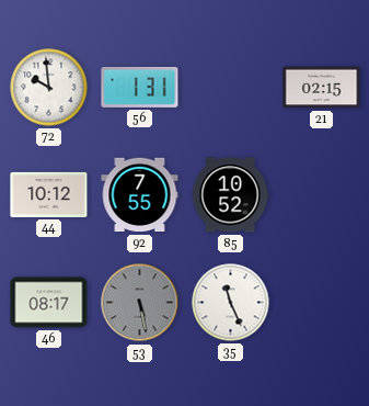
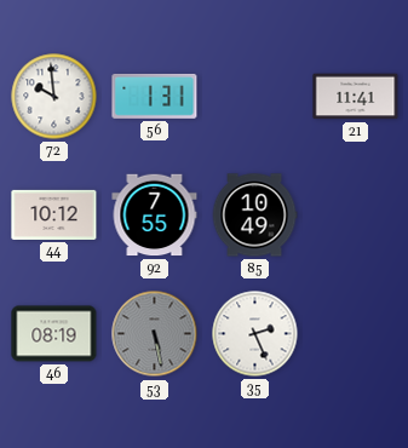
21: 02:15 -> 11:41 (356, 97)
85: 10:52 -> 10:49 (254, 216)
46: 08:17 -> 08:19 (54, 334)
35: 11:26 -> 2:26 (255, 334)
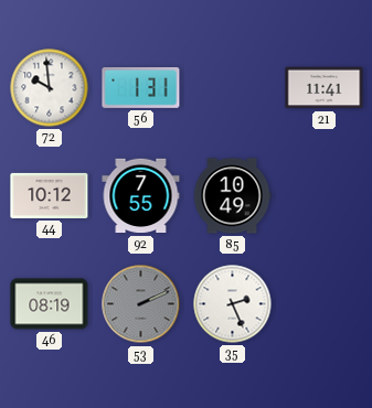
53: 5:28 -> 2:11 (141, 304)
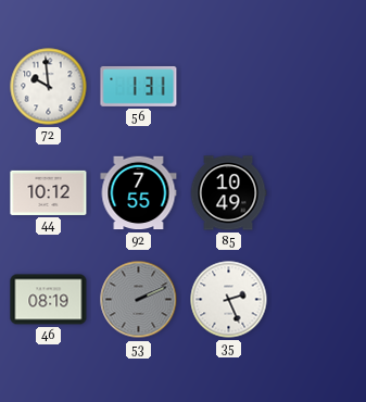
21: 11:41 -> none (325, 88)
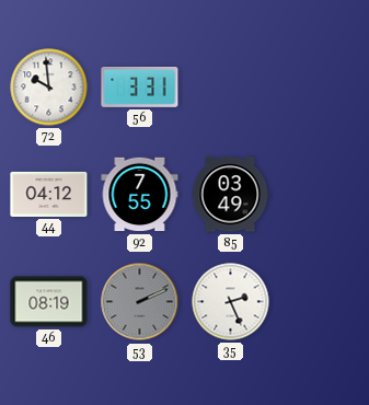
56: 1:31 -> 3:31 (140, 86)
44: 10:12 -> 04:12 (49, 194)
85: 10:49 -> 03:49 (230, 195)
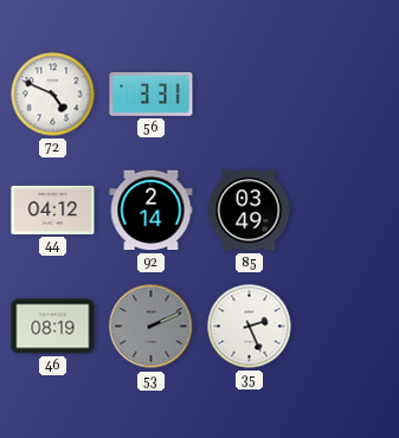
72: 9:59 -> 4:49 (53, 95)
92: 7:55 -> 2:14 (152, 211)
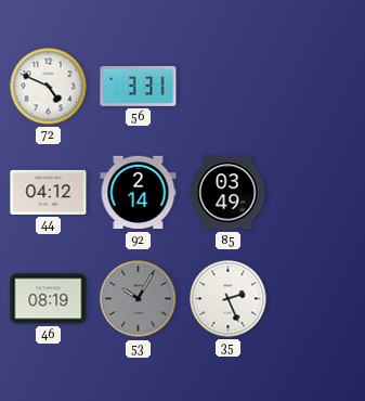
53: 2:11 -> 10:05 (139, 299)
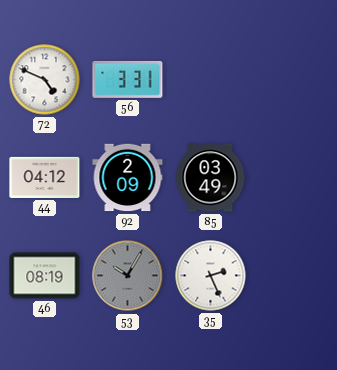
92: 2:14 -> 2:09 (128, 178)
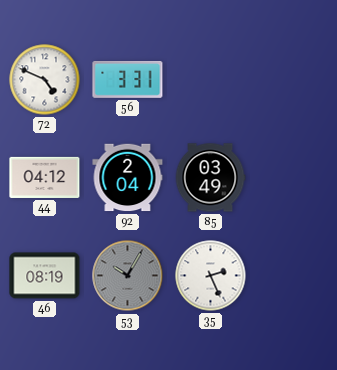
92: 2:09 -> 2:04 (128, 178)
